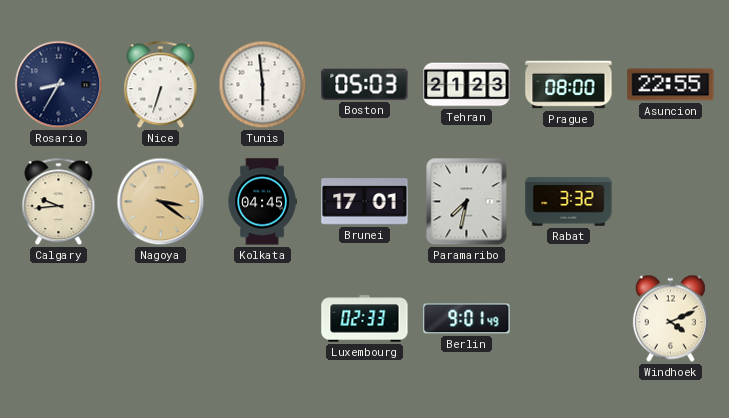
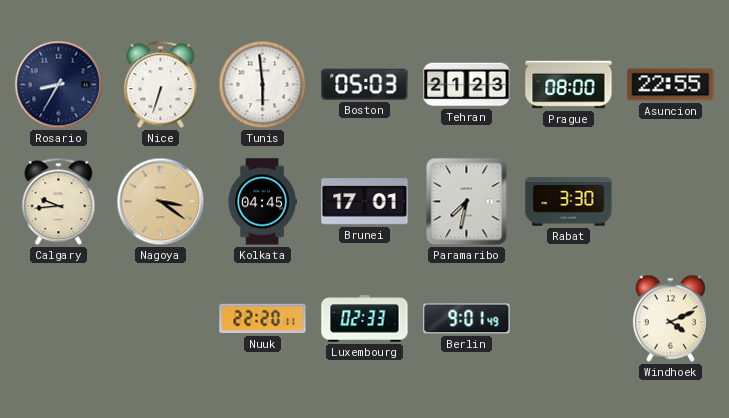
Rabat: 3:32 -> 3:30 (569, 202)
Nuuk: none -> 22:20 (263, 319)
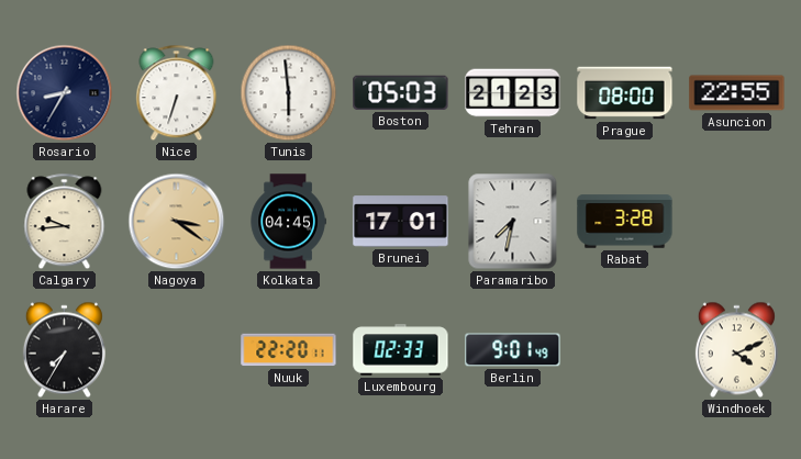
Rabat: 3:30 -> 3:28 (625, 222)
Harare: none -> 7:35 (64, 350)
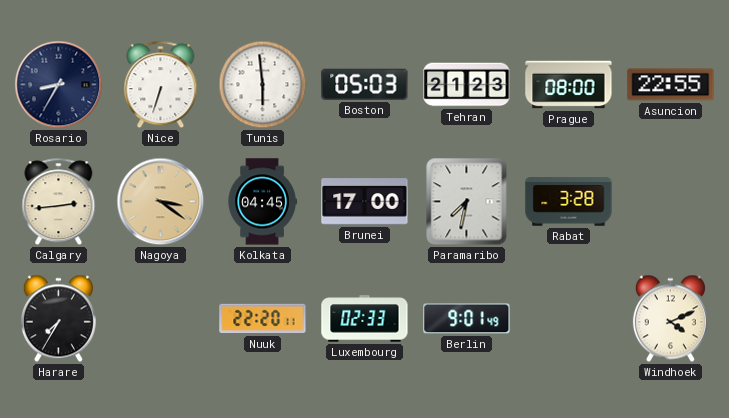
Calgary: 9:44 -> 2:44 (59, 202)
Brunei: 17:01 -> 17:00 (365, 202)
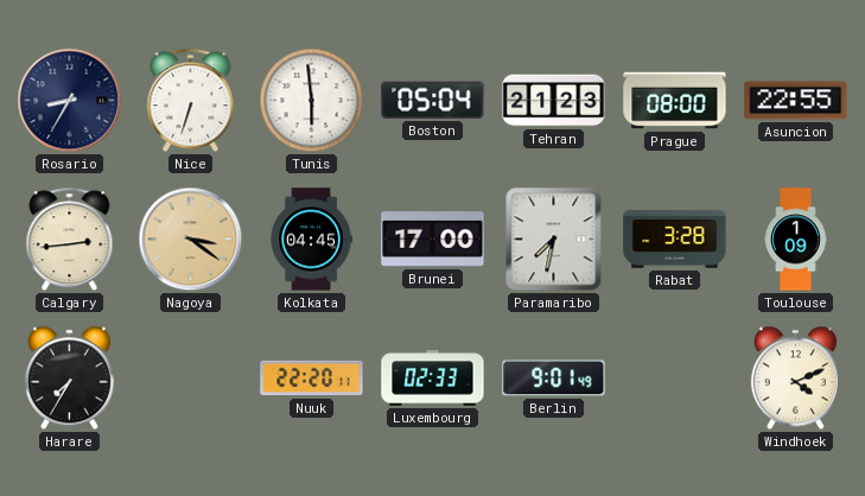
Boston: 05:03 -> 05:04 (433, 100)
Toulouse: none -> 1:09 (796, 240)
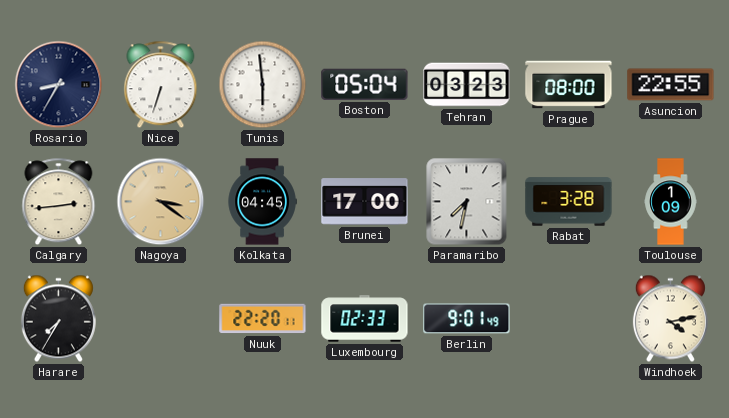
Tehran: 21:23 -> 03:23 (467, 85)
Windhoek: 4:11 -> 4:13 (670, 319)
